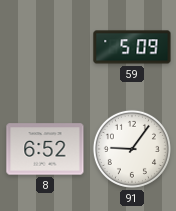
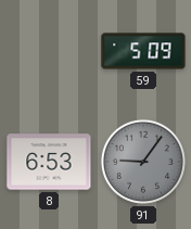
8: 6:52 -> 6:53 (49, 162)
91 dial: white -> grey (143, 162)
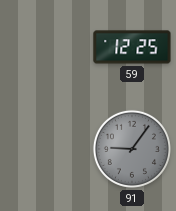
59: 5:09 -> 12:25 (132, 47)
8: 6:53 -> none (49, 162)
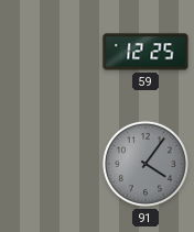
91: 9:06 -> 4:06 (145, 164)
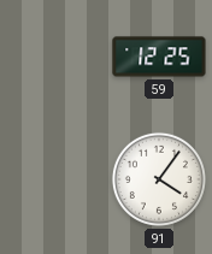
91 dial: grey -> white (159, 179)
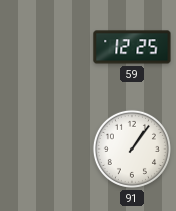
91: 4:06 -> 1:06 (132, 149)
